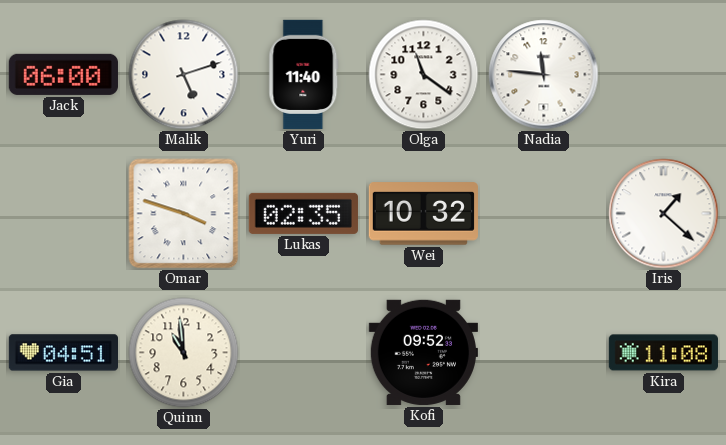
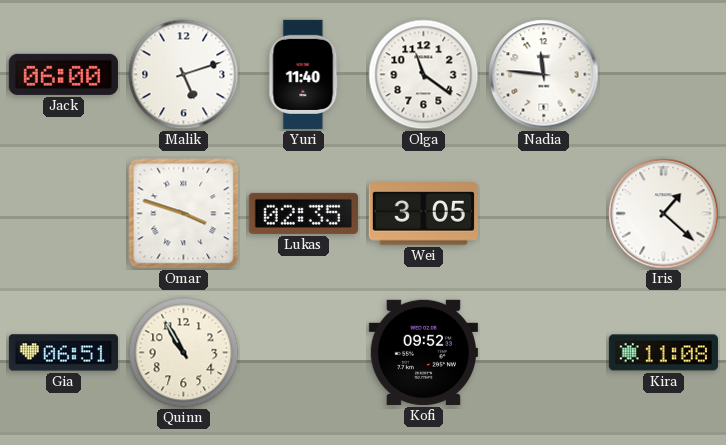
Wei: 10:32 -> 3:05 (423, 214)
Gia: 04:51 -> 06:51 (63, 353)
Quinn: 10:59 -> 10:55 (184, 353)
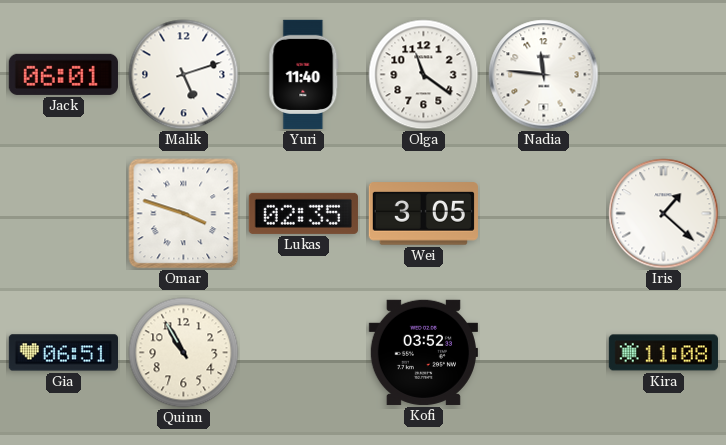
Jack: 06:00 -> 06:01 (63, 74)
Kofi: 09:52 -> 03:52 (423, 352)
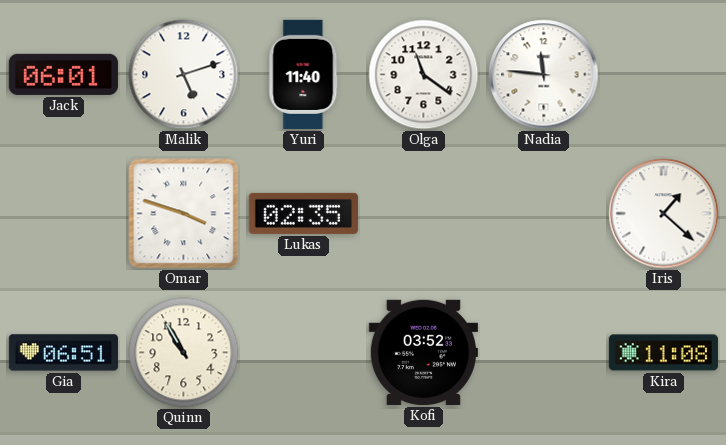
Wei: 3:05 -> none (423, 214)
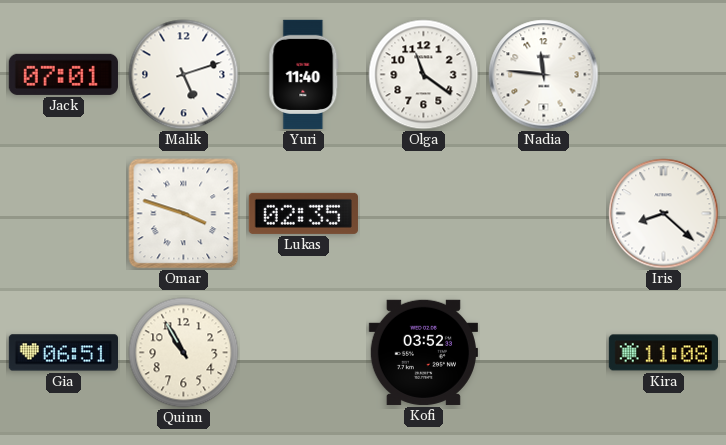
Jack: 06:01 -> 07:01 (63, 74)
Iris: 1:22 -> 8:22 (664, 214)
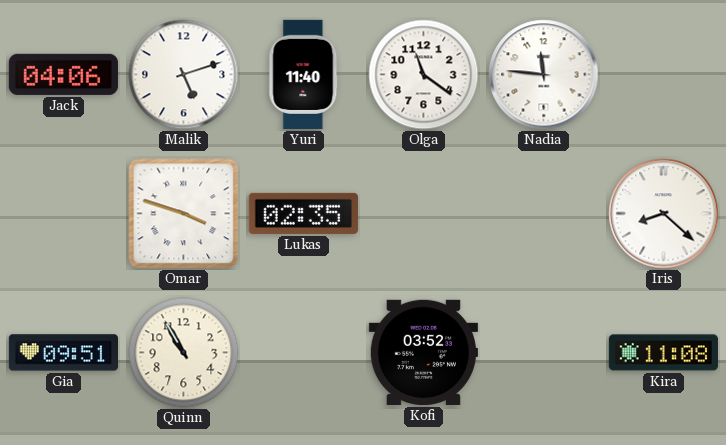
Jack: 07:01 -> 04:06 (63, 74)
Gia: 06:51 -> 09:51 (63, 353)
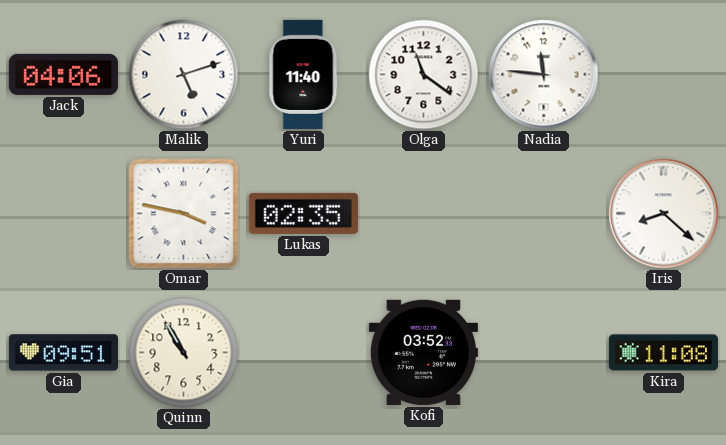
Omar: 3:48 -> 3:47 (184, 214)
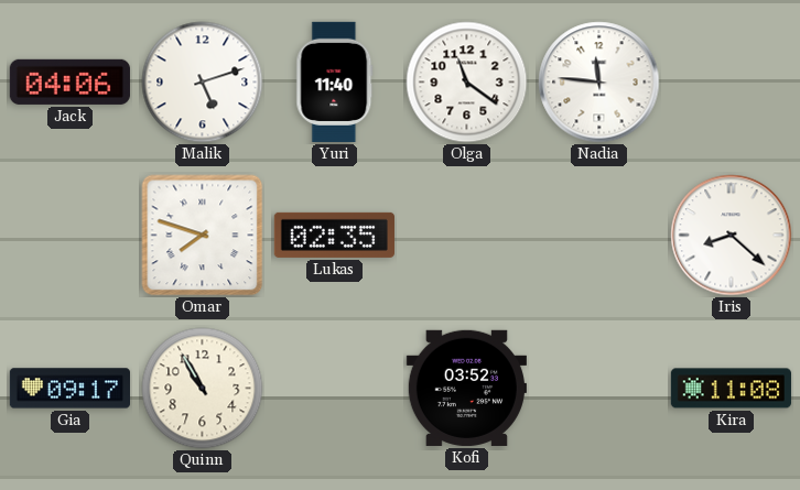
Omar: 3:47 -> 7:48 (203, 236)
Gia: 09:51 -> 09:17 (69, 389)
